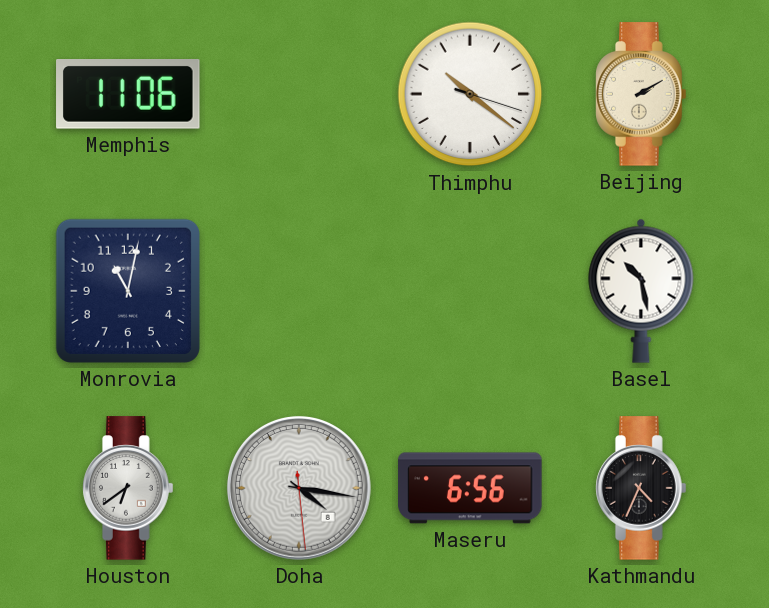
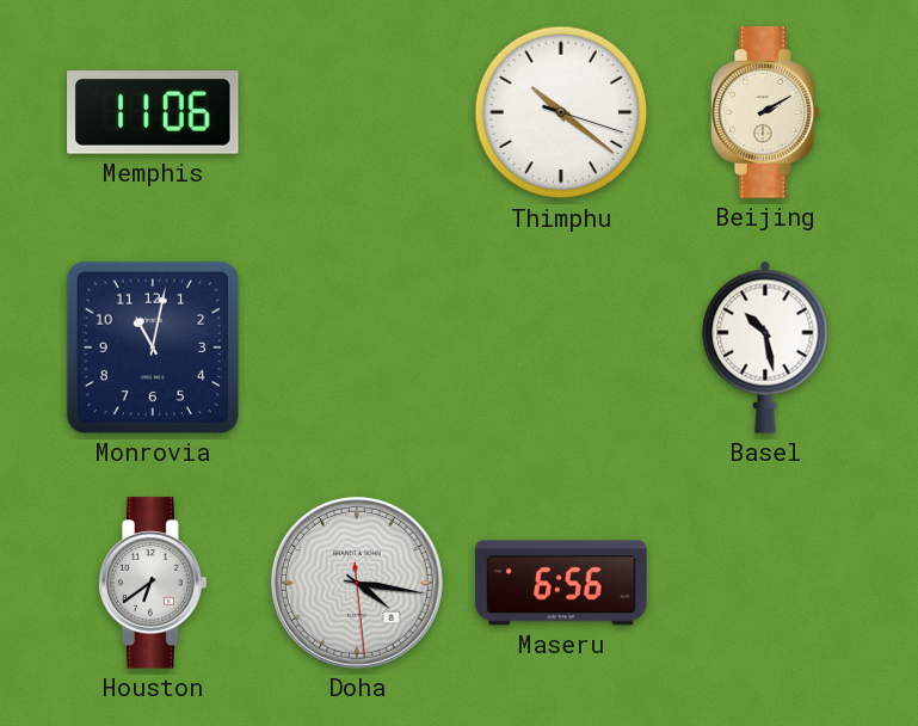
Kathmandu: 4:34 -> none (641, 488)
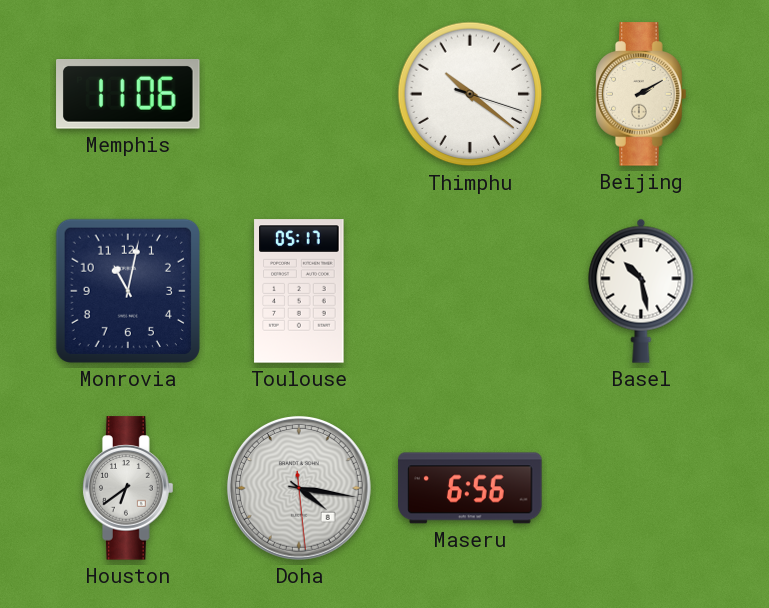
Toulouse: none -> 05:17 (299, 291)
